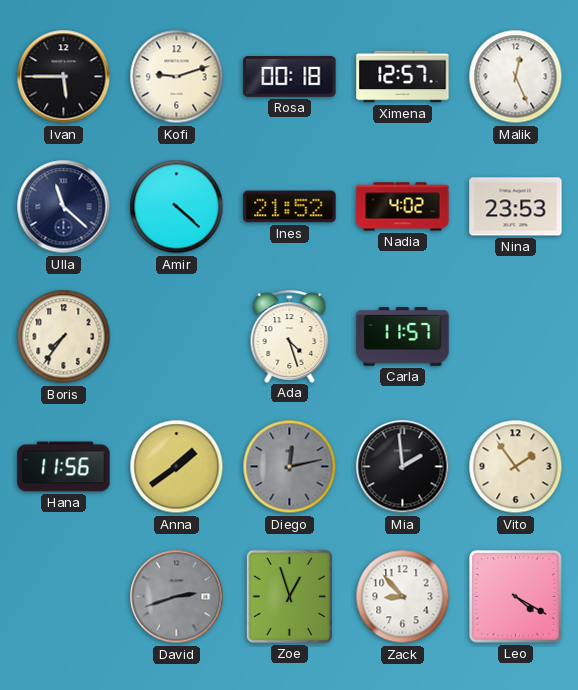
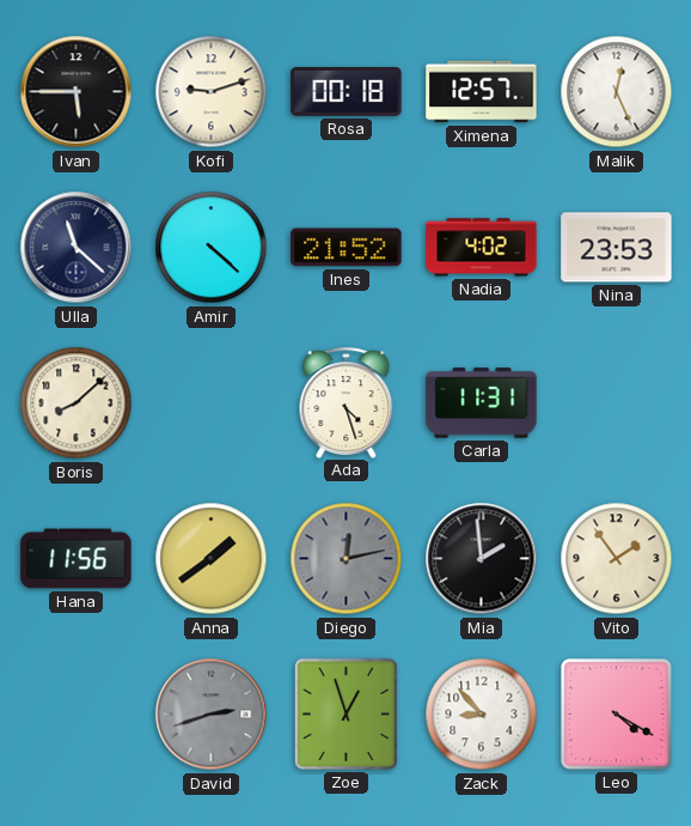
Boris: 7:36 -> 8:08 (77, 403)
Carla: 11:57 -> 11:31 (482, 403)
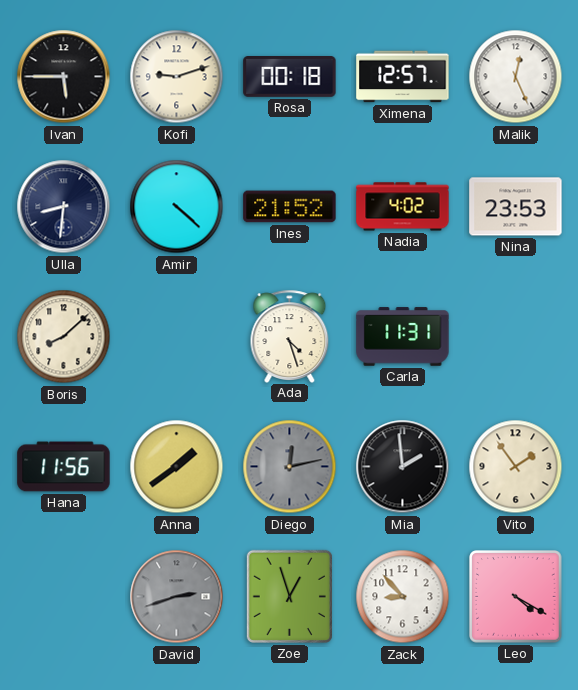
Ulla: 11:22 -> 8:31 (64, 207)
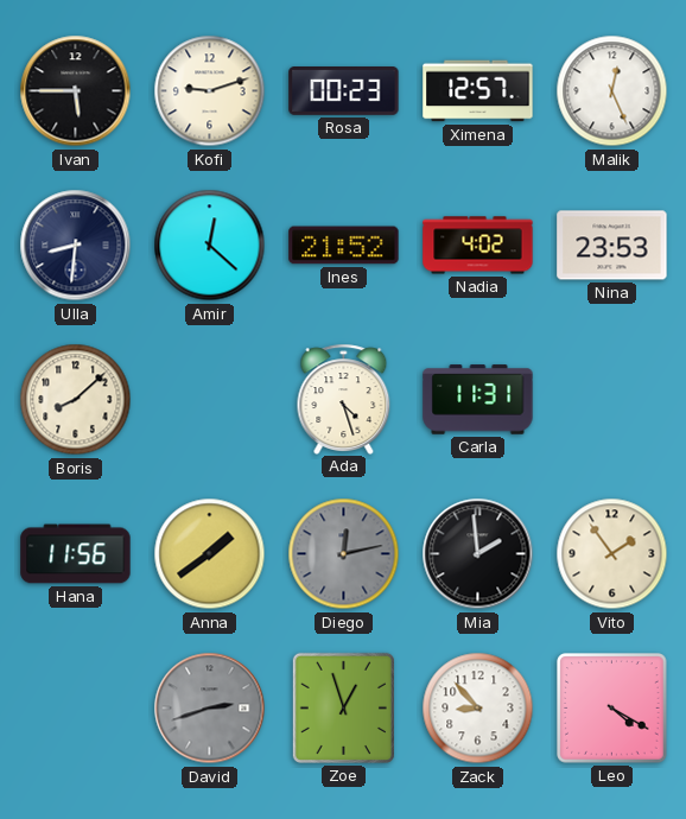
Rosa: 00:18 -> 00:23 (344, 91)
Amir: 4:22 -> 12:22 (210, 246)
